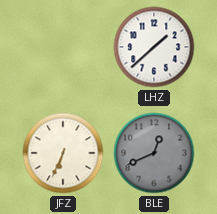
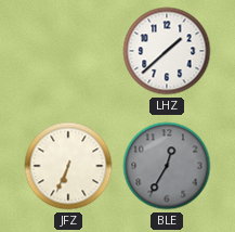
BLE: 12:41 -> 12:35 (167, 166)
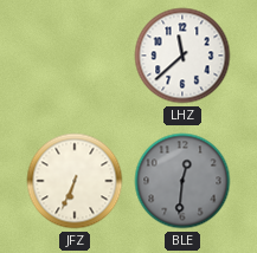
LHZ: 1:38 -> 11:38 (182, 56)
BLE: 12:35 -> 12:31 (182, 181)
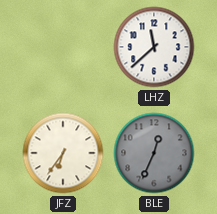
JFZ: 6:34 -> 6:36 (63, 153)
BLE: 12:31 -> 12:34 (154, 153)
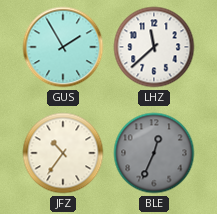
GUS: none -> 1:55 (63, 47)
JFZ: 6:36 -> 10:36 (63, 153)
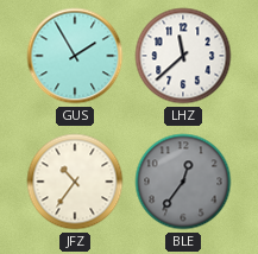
BLE: 12:34 -> 12:36 (183, 182)
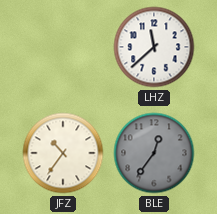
GUS: 1:55 -> none (75, 56)
